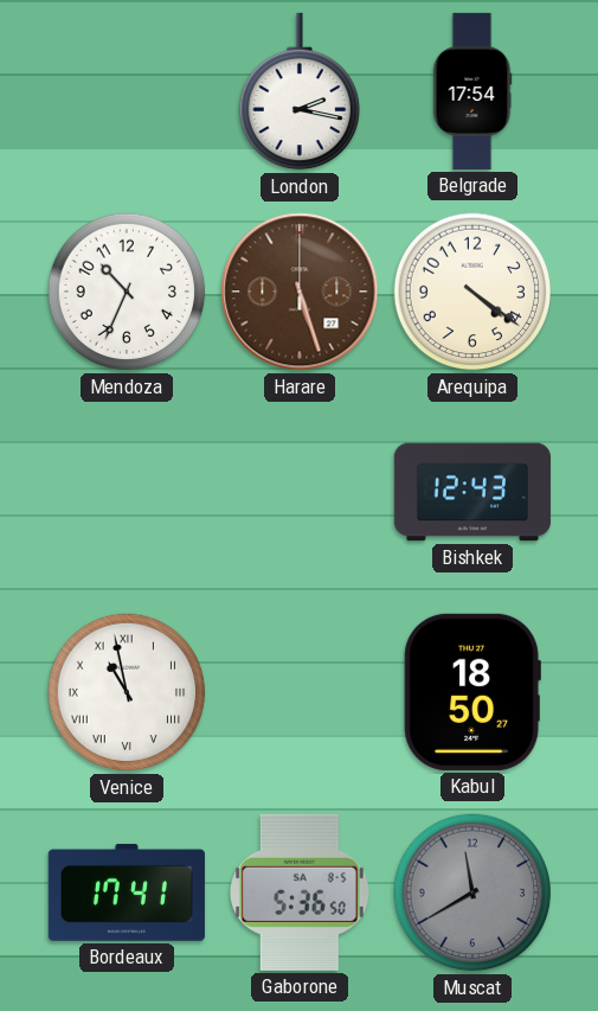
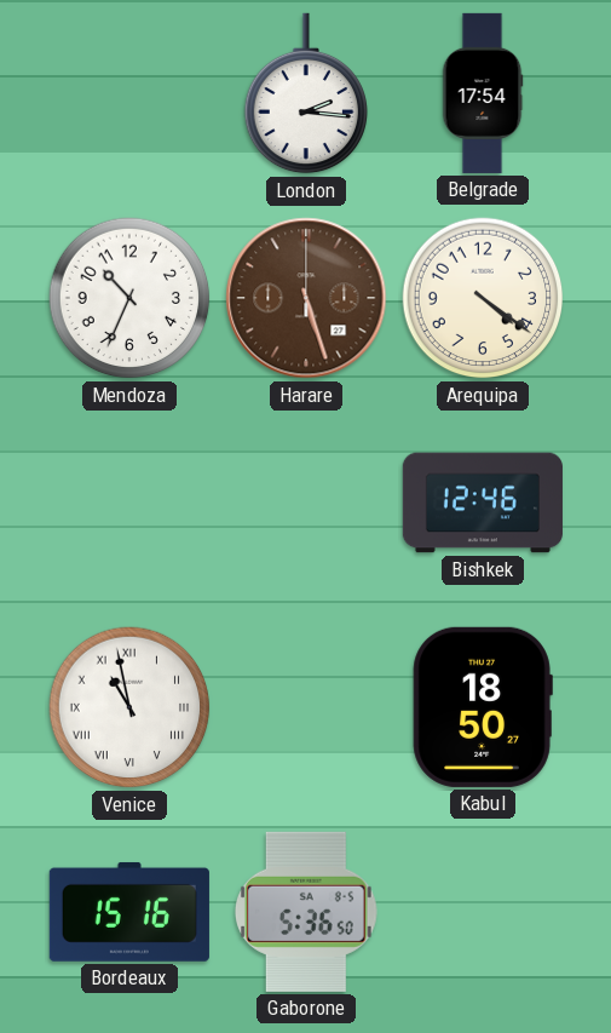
London: 2:17 -> 2:16 (305, 93)
Bishkek: 12:43 -> 12:46 (483, 503)
Bordeaux: 17:41 -> 15:16 (129, 912)
Muscat: 11:40 -> none (472, 892)
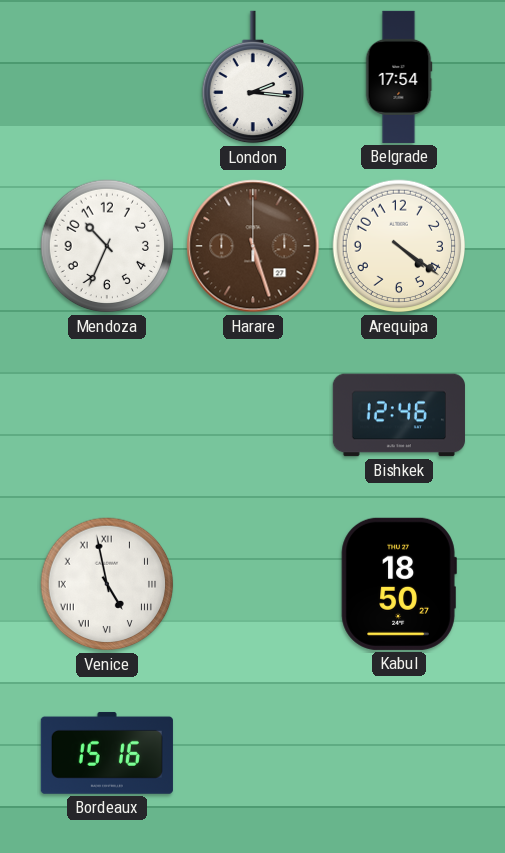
Venice: 10:58 -> 4:58 (107, 584)
Gaborone: 5:36 -> none (306, 912)
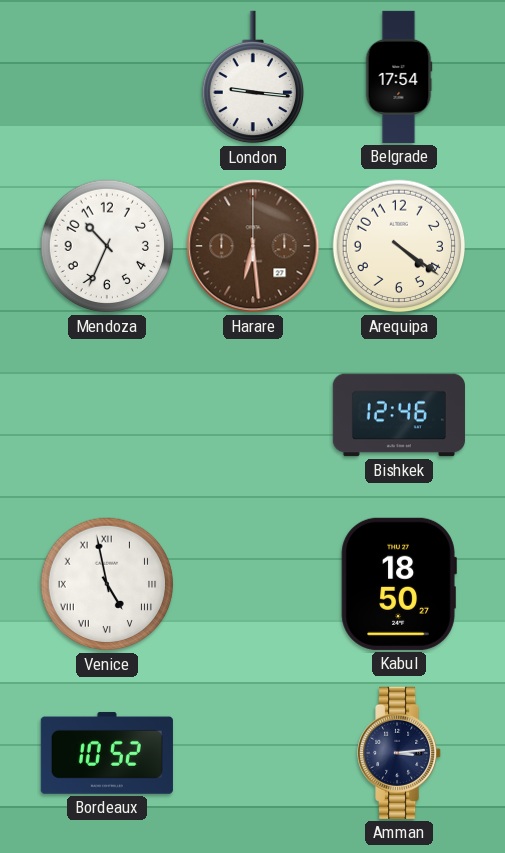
London: 2:16 -> 9:16 (252, 77)
Harare: 5:27 -> 6:29 (253, 246)
Bordeaux: 15:16 -> 10:52 (107, 753)
Amman: none -> 3:14 (400, 753)
